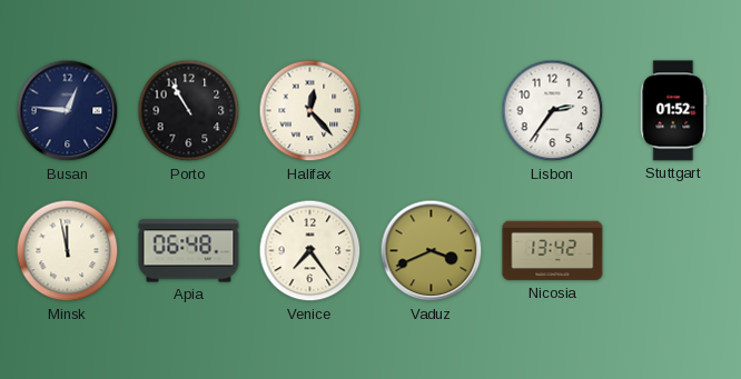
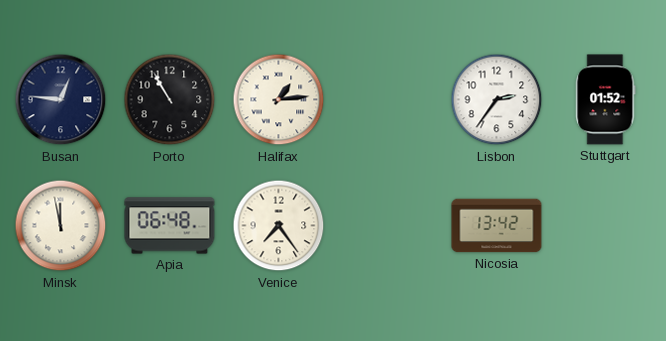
Halifax: 12:23 -> 1:14 (279, 100)
Vaduz: 3:41 -> none (432, 251)
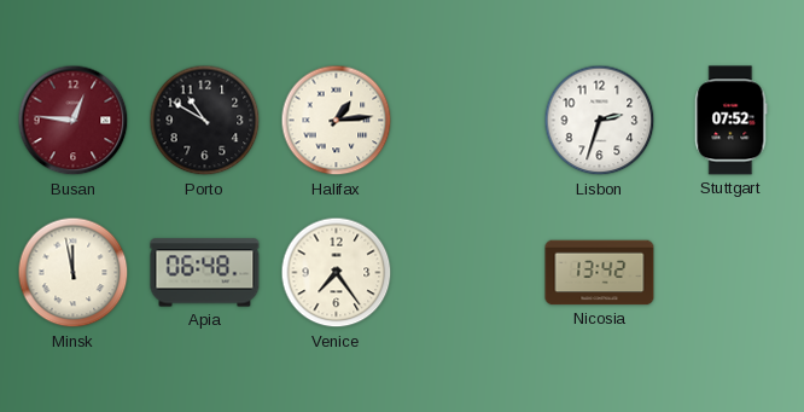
Busan dial: navy -> burgundy (74, 121)
Porto: 10:55 -> 10:50 (205, 121)
Lisbon: 2:36 -> 2:33 (600, 121)
Stuttgart: 01:52 -> 07:52 (732, 121)
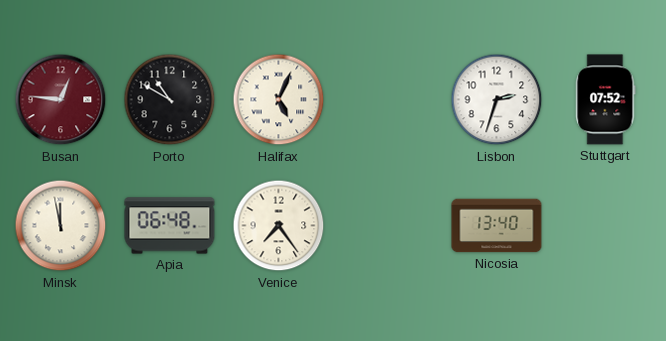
Halifax: 1:14 -> 5:04 (279, 100)
Nicosia: 13:42 -> 13:40 (497, 226)
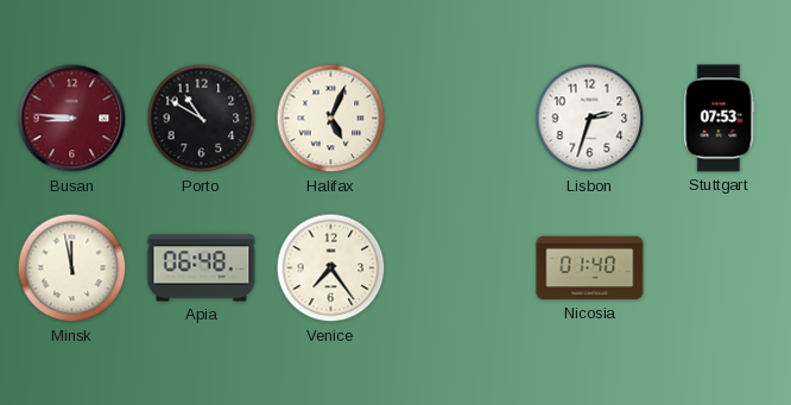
Busan: 12:46 -> 8:46 (72, 119)
Stuttgart: 07:52 -> 07:53 (720, 119)
Nicosia: 13:40 -> 01:40 (590, 268)
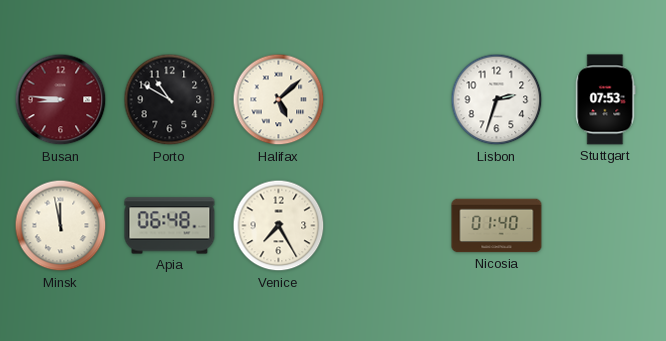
Halifax: 5:04 -> 5:08 (279, 100)
Venice: 7:24 -> 7:25 (279, 226)
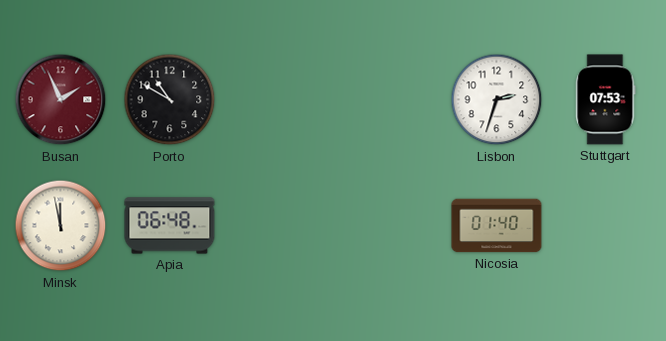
Busan: 8:46 -> 1:56 (61, 100)
Halifax: 5:08 -> none (279, 100)
Venice: 7:25 -> none (279, 226)
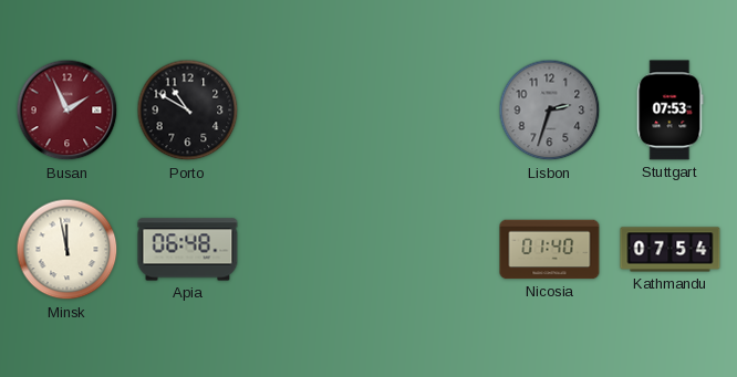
Lisbon dial: white -> grey (550, 111)
Kathmandu: none -> 07:54 (671, 250)
